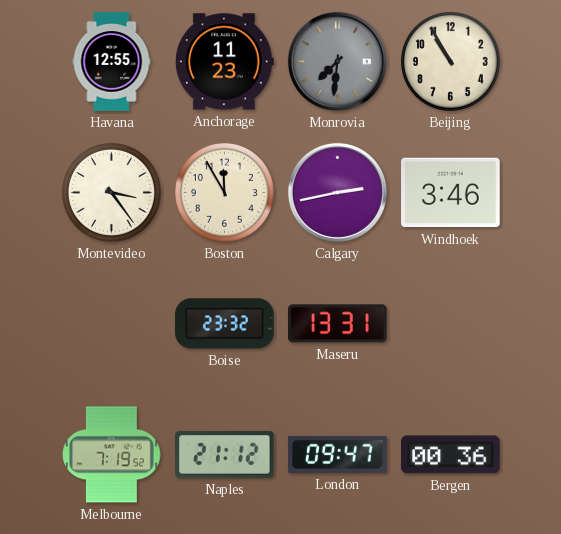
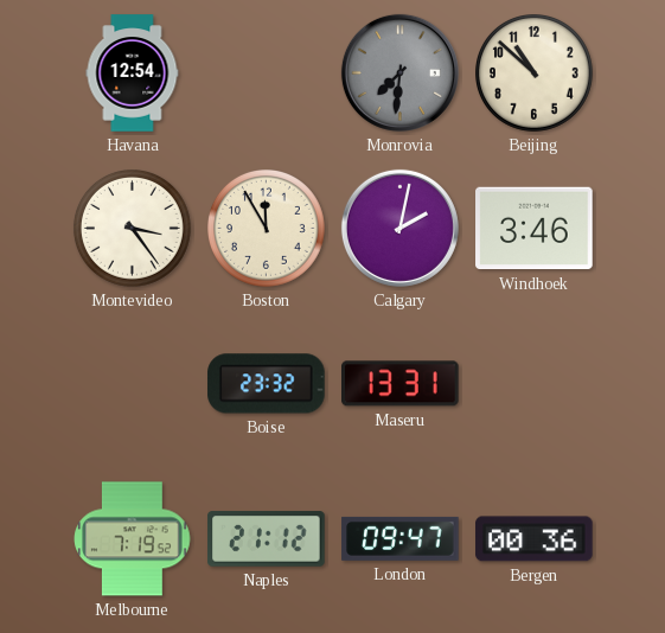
Havana: 12:55 -> 12:54 (133, 73)
Anchorage: 11:23 -> none (224, 62)
Beijing: 10:55 -> 10:52 (535, 73)
Calgary: 2:43 -> 2:02 (399, 228)
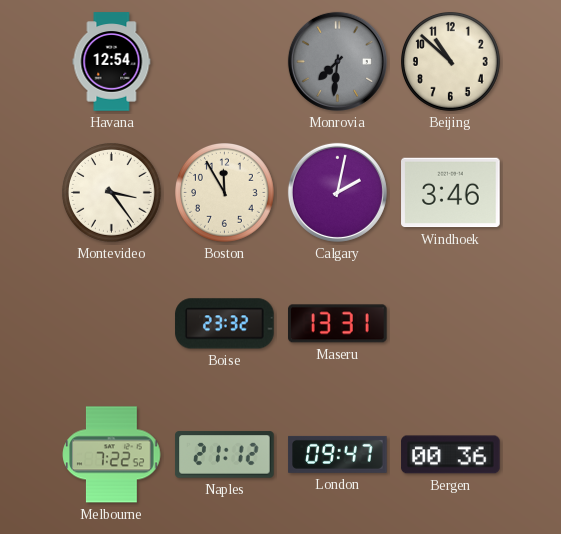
Melbourne: 7:19 -> 7:22 (112, 455)
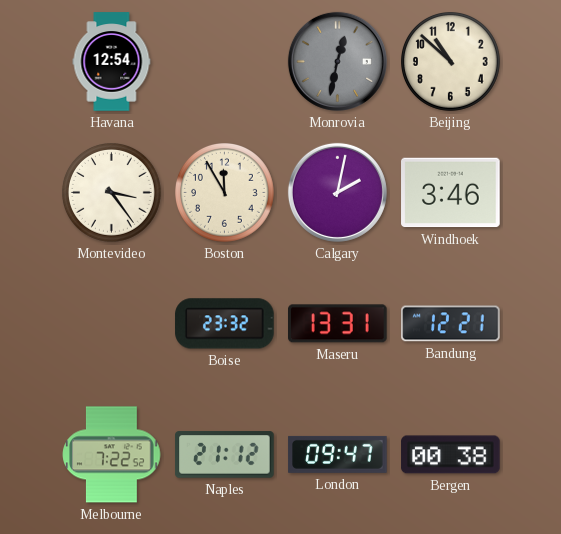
Monrovia: 7:31 -> 12:32 (337, 61)
Bandung: none -> 12:21 (451, 324)
Bergen: 00:36 -> 00:38 (451, 455)
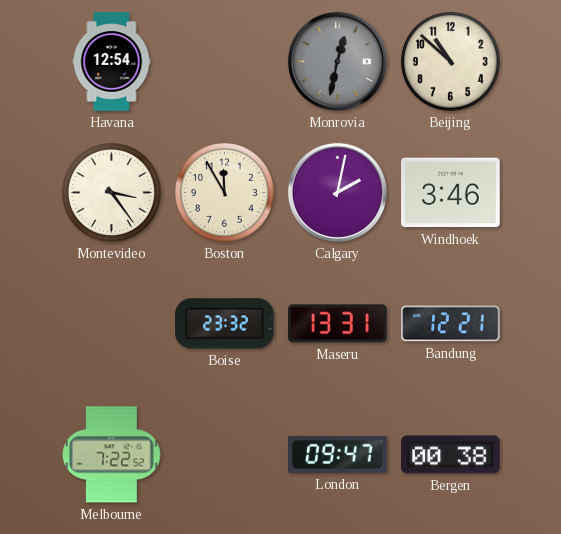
Naples: 21:12 -> none (225, 455)
